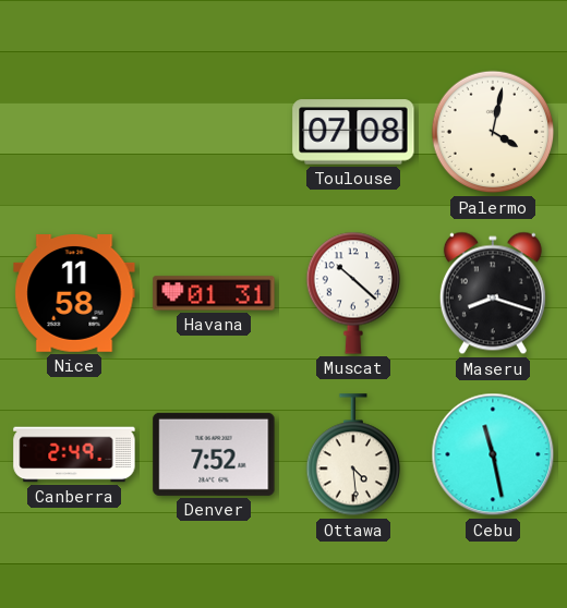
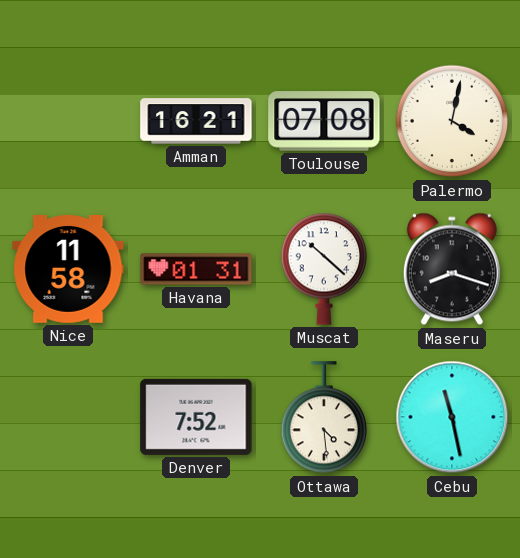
Amman: none -> 16:21 (196, 121)
Canberra: 2:49 -> none (74, 454)
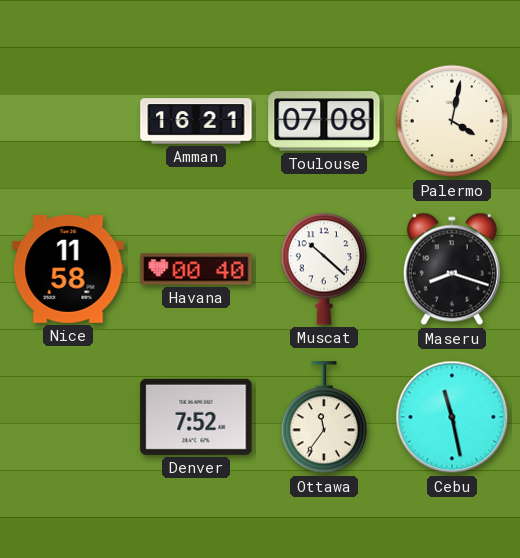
Havana: 01:31 -> 00:40 (196, 269)
Ottawa: 4:29 -> 11:36 (324, 418)
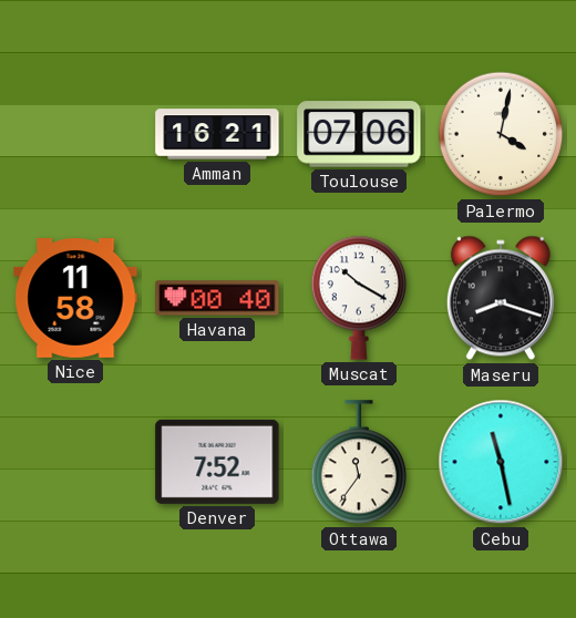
Toulouse: 07:08 -> 07:06 (359, 134)
Muscat: 10:22 -> 10:20 (359, 298)
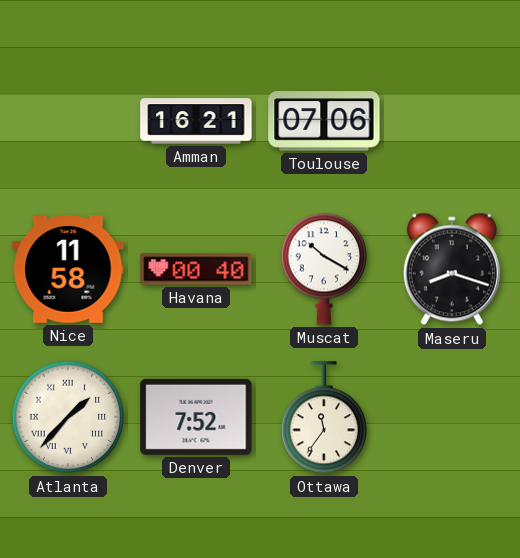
Palermo: 4:02 -> none (501, 134)
Atlanta: none -> 1:37 (68, 417)
Cebu: 11:28 -> none (501, 462)
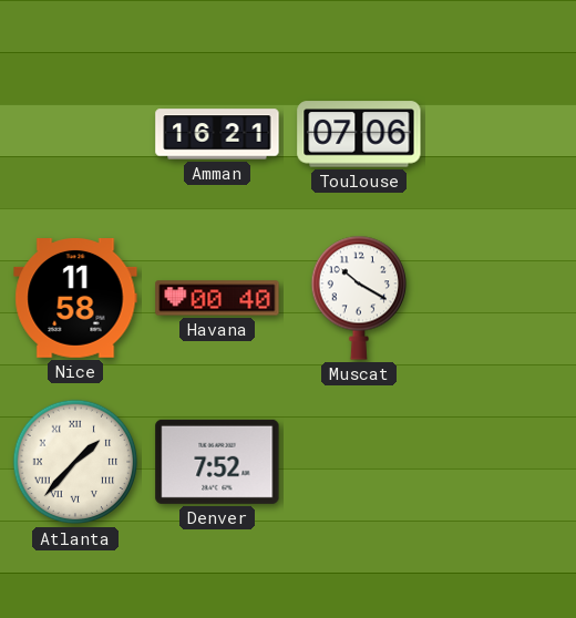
Maseru: 8:18 -> none (452, 269)
Ottawa: 11:36 -> none (324, 418)
